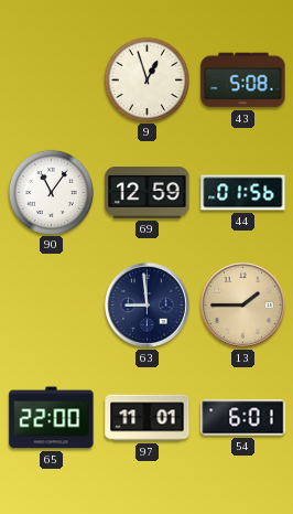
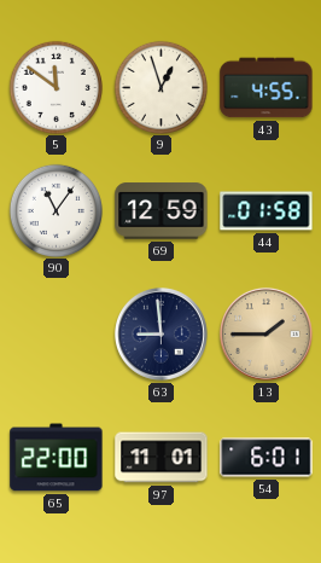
5: none -> 11:51 (56, 87)
43: 5:08 -> 4:55 (267, 88)
44: 01:56 -> 01:58 (267, 211)
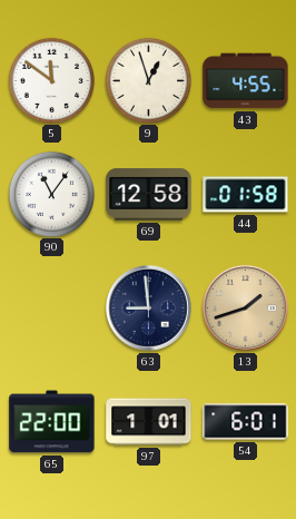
69: 12:59 -> 12:58 (149, 195)
13: 1:45 -> 1:42 (245, 307)
97: 11:01 -> 1:01 (149, 422)
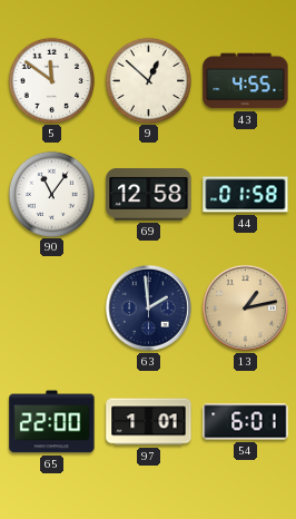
9: 12:57 -> 12:52 (148, 80)
63: 8:59 -> 1:59 (148, 307)
13: 1:42 -> 1:13 (245, 307)
